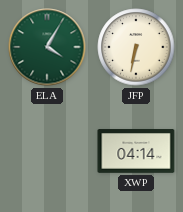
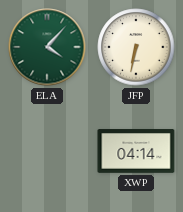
ELA: 4:05 -> 4:07 (47, 47)
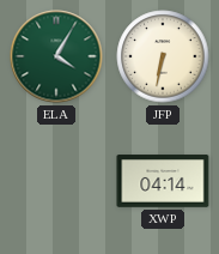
ELA: 4:07 -> 4:05 (56, 56)
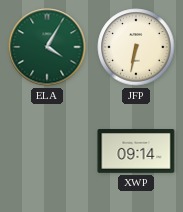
XWP: 04:14 -> 09:14 (136, 151)
